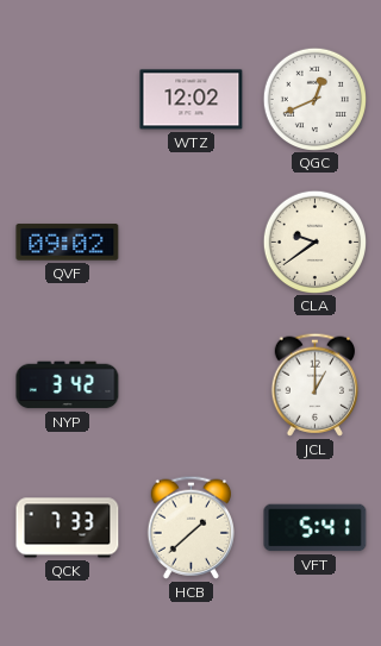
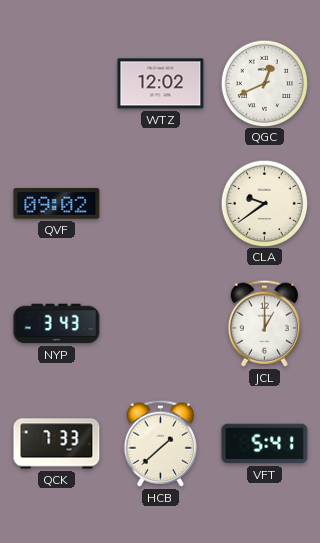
NYP: 3:42 -> 3:43 (57, 324)
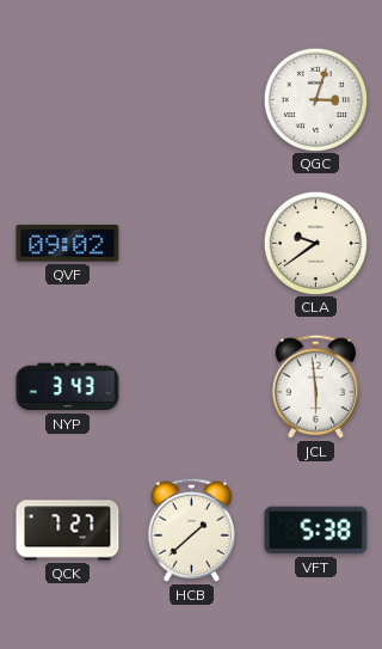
WTZ: 12:02 -> none (161, 84)
QGC: 12:41 -> 3:03 (315, 99)
JCL: 1:00 -> 5:59 (316, 386)
QCK: 7:33 -> 7:27 (68, 531)
VFT: 5:41 -> 5:38 (316, 531)
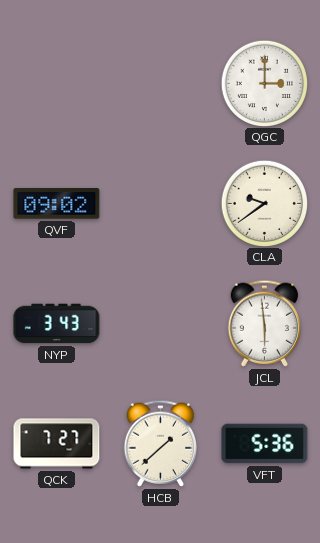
QGC: 3:03 -> 3:00 (264, 83)
VFT: 5:38 -> 5:36 (265, 444)
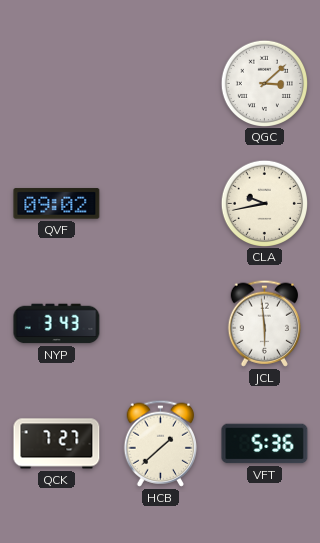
QGC: 3:00 -> 3:08 (264, 83)
CLA: 9:39 -> 9:43 (264, 203)
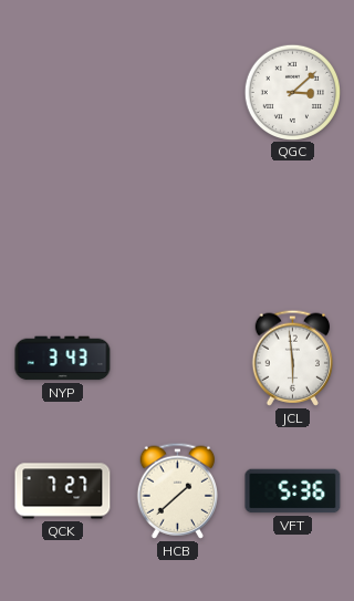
QVF: 09:02 -> none (57, 204)
CLA: 9:43 -> none (264, 203)
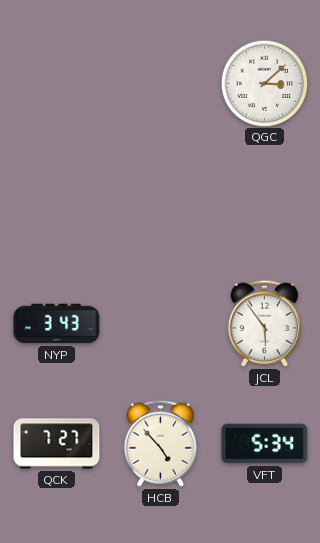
JCL: 5:59 -> 5:54 (265, 323)
HCB: 1:38 -> 4:53 (161, 443)
VFT: 5:36 -> 5:34 (265, 444)
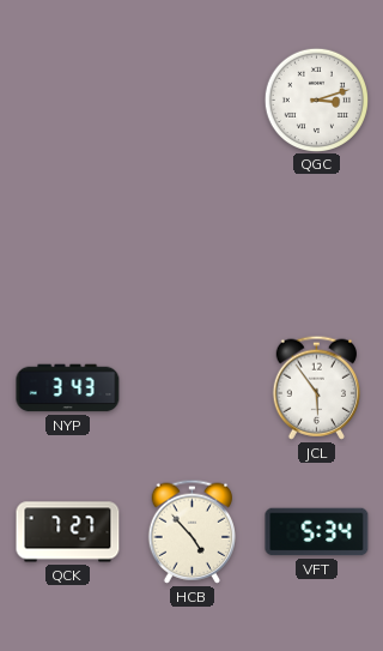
QGC: 3:08 -> 3:12 (316, 100)
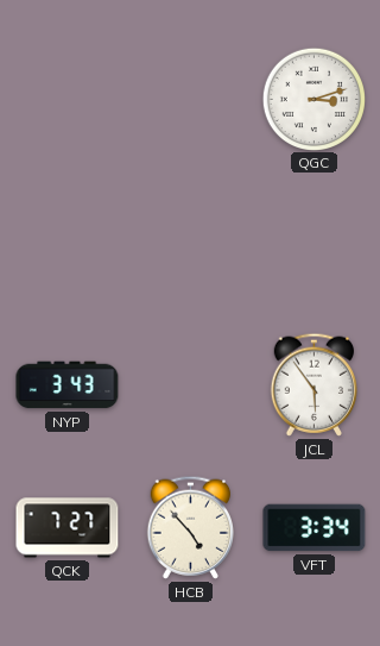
VFT: 5:34 -> 3:34 (315, 528)
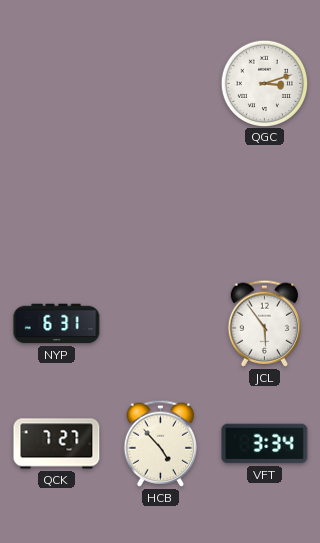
NYP: 3:43 -> 6:31 (57, 324)
